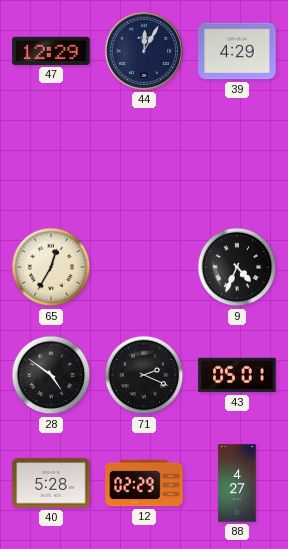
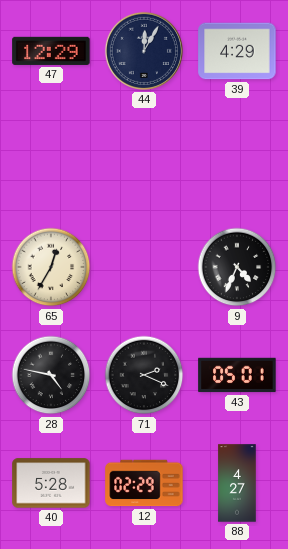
28: 4:51 -> 4:47 (51, 375)
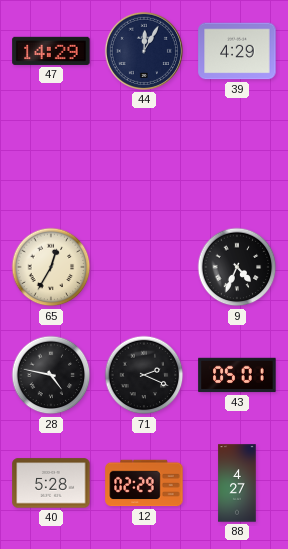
47: 12:29 -> 14:29 (51, 51)
